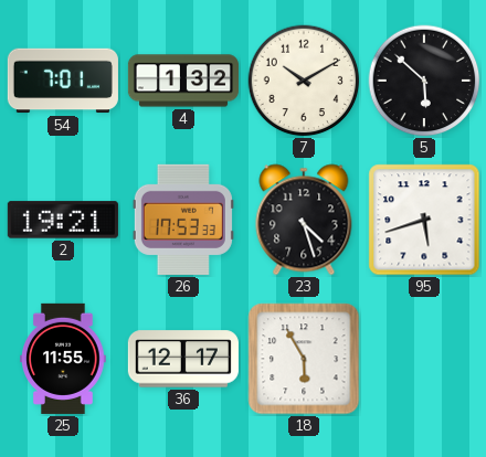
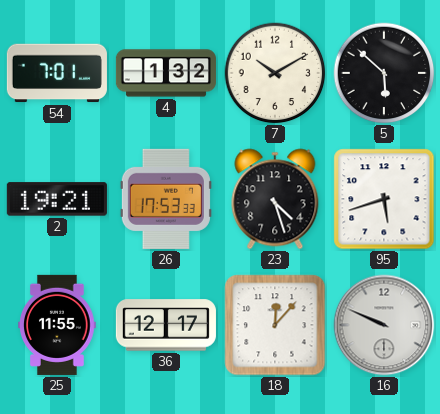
18: 5:55 -> 12:07 (275, 325)
16: none -> 9:49 (384, 325)
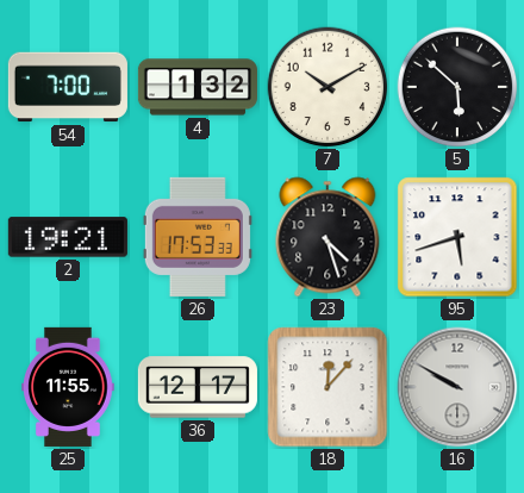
54: 7:01 -> 7:00 (68, 87)
16: 9:49 -> 9:50 (457, 387)
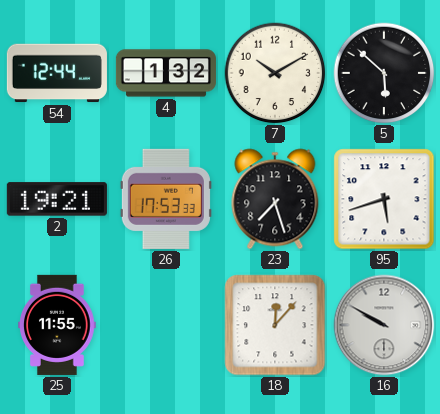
54: 7:00 -> 12:44 (57, 73)
23: 4:27 -> 7:27 (275, 199)
36: 12:17 -> none (198, 387)
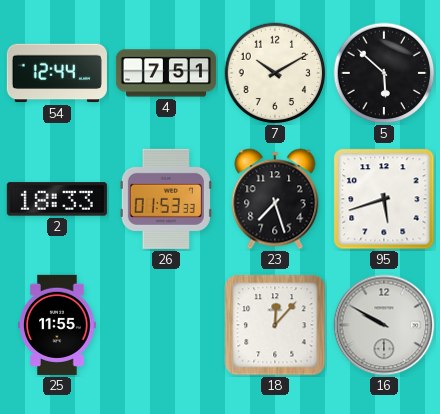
4: 1:32 -> 7:51 (165, 73)
2: 19:21 -> 18:33 (57, 199)
26: 17:53 -> 01:53 (166, 199)
